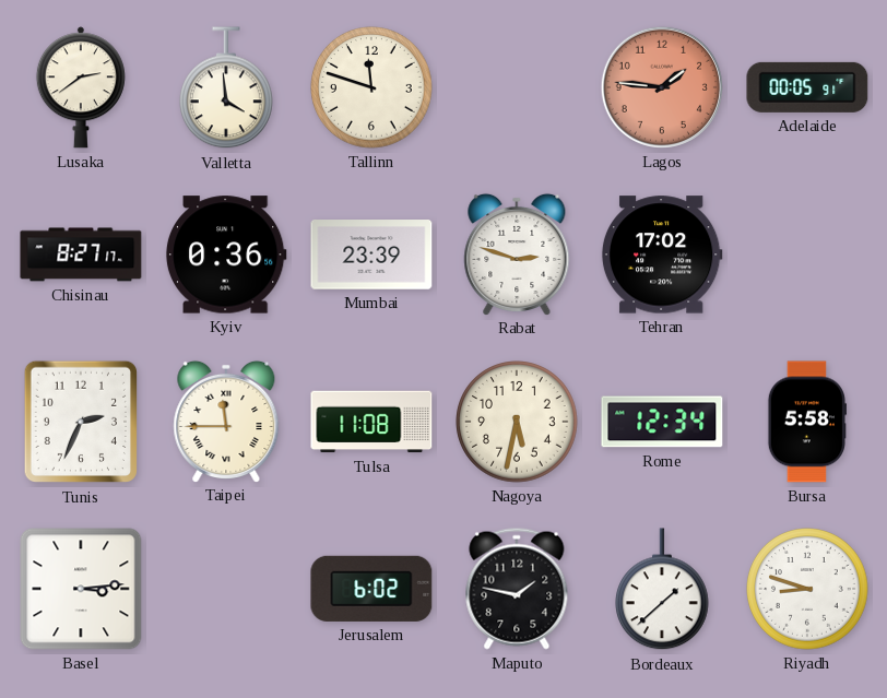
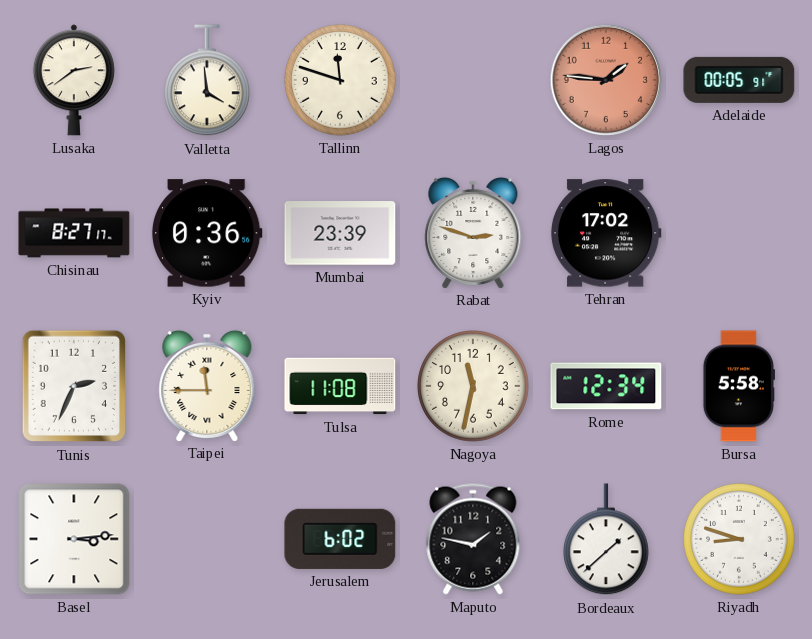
Nagoya: 5:32 -> 11:32 (473, 386)
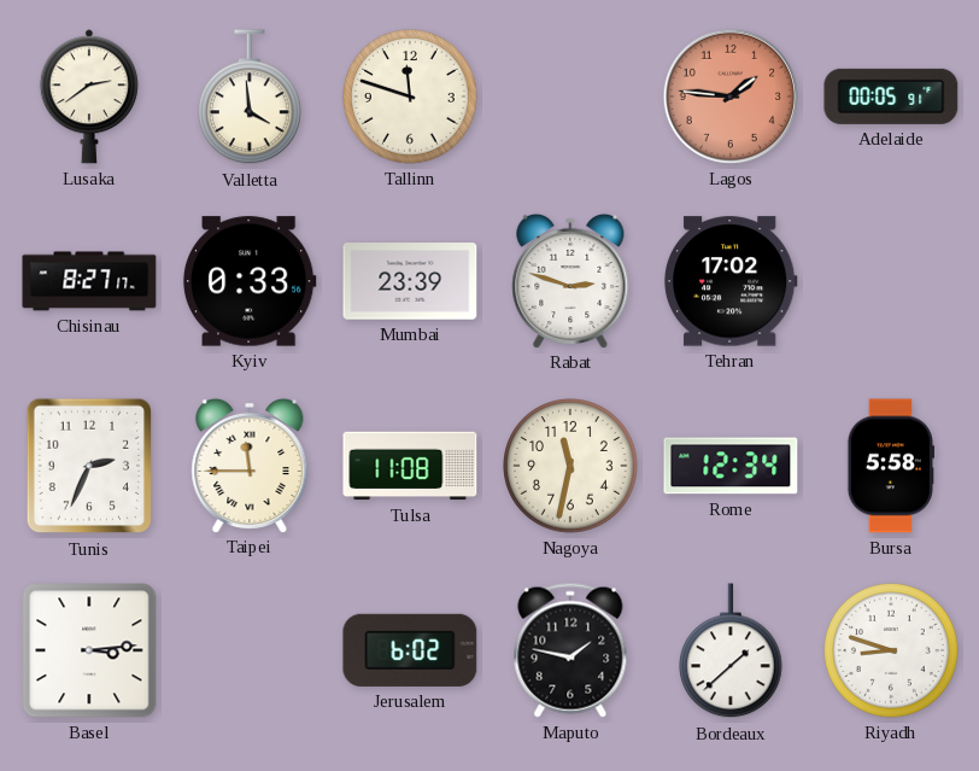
Kyiv: 0:36 -> 0:33 (250, 281)
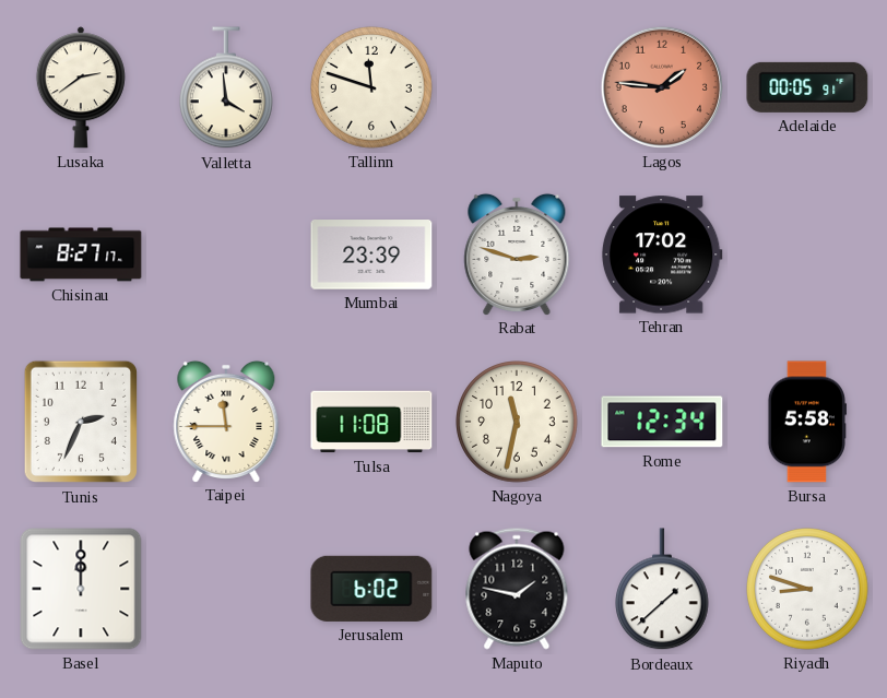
Kyiv: 0:33 -> none (250, 281)
Basel: 3:14 -> 12:00 (81, 589)
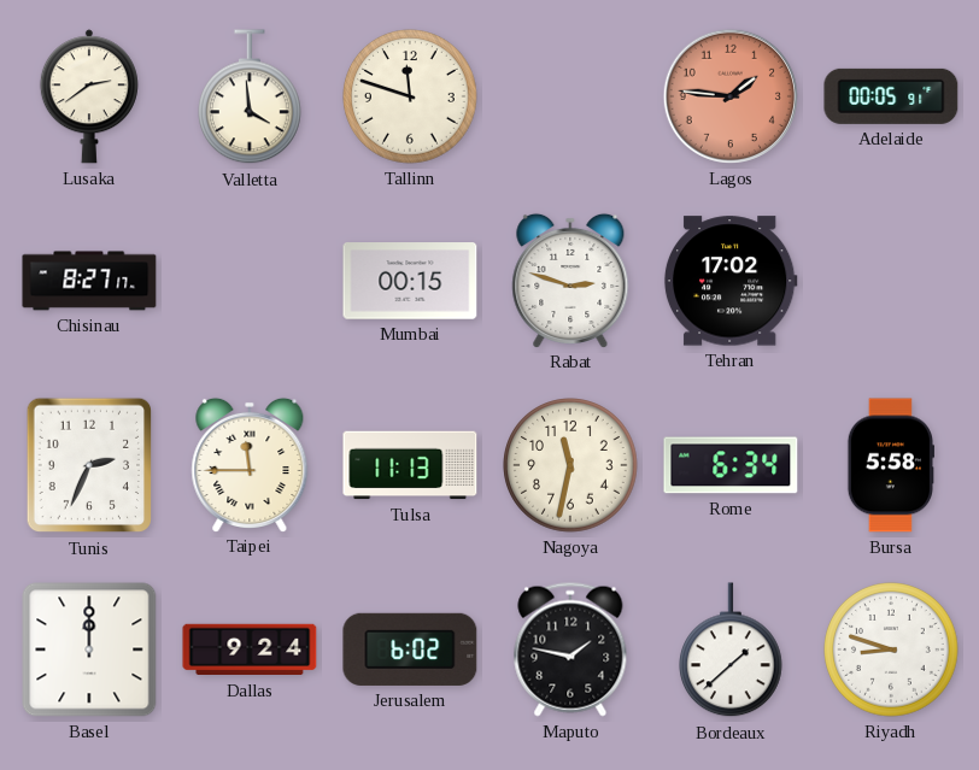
Mumbai: 23:39 -> 00:15 (410, 281)
Tulsa: 11:08 -> 11:13 (410, 465)
Rome: 12:34 -> 6:34 (731, 465)
Dallas: none -> 9:24 (250, 649)
